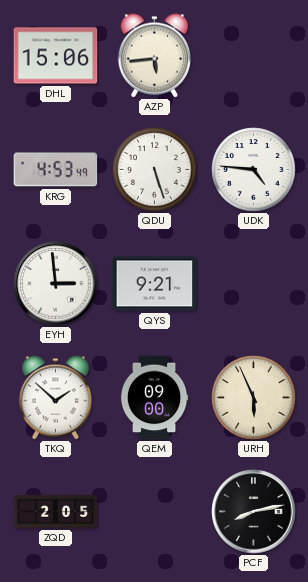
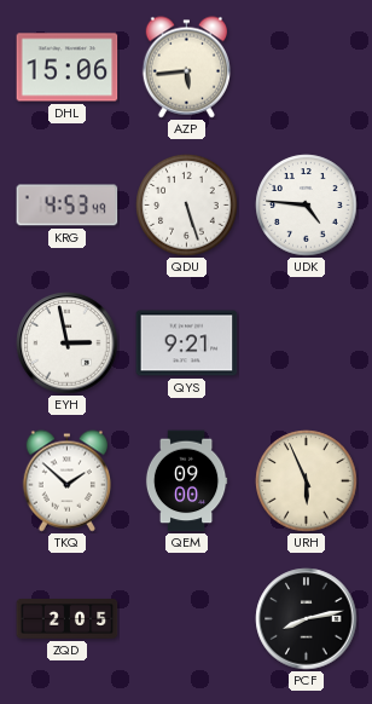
EYH: 2:59 -> 2:58 (68, 344)
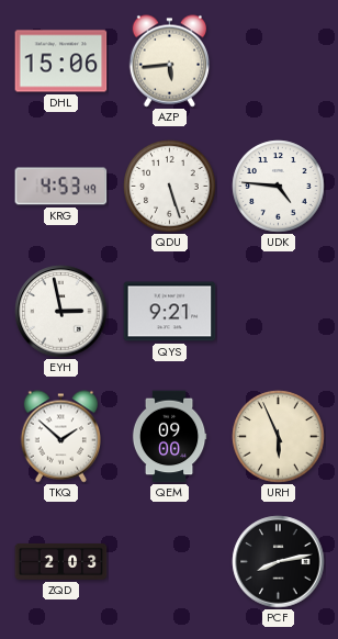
ZQD: 2:05 -> 2:03 (61, 561)
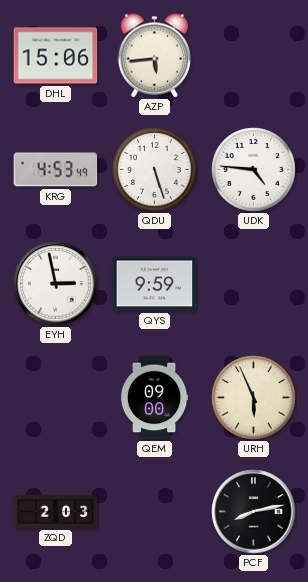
QYS: 9:21 -> 9:59 (155, 284)
TKQ: 1:52 -> none (60, 437)
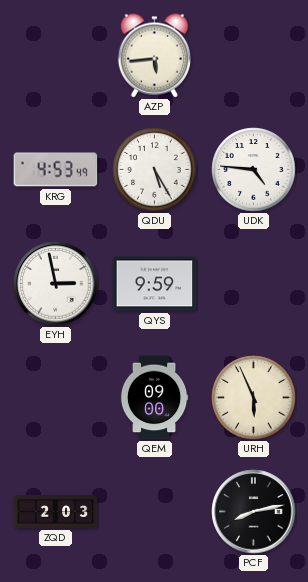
DHL: 15:06 -> none (56, 56)
QDU: 5:27 -> 5:25 (155, 170)
